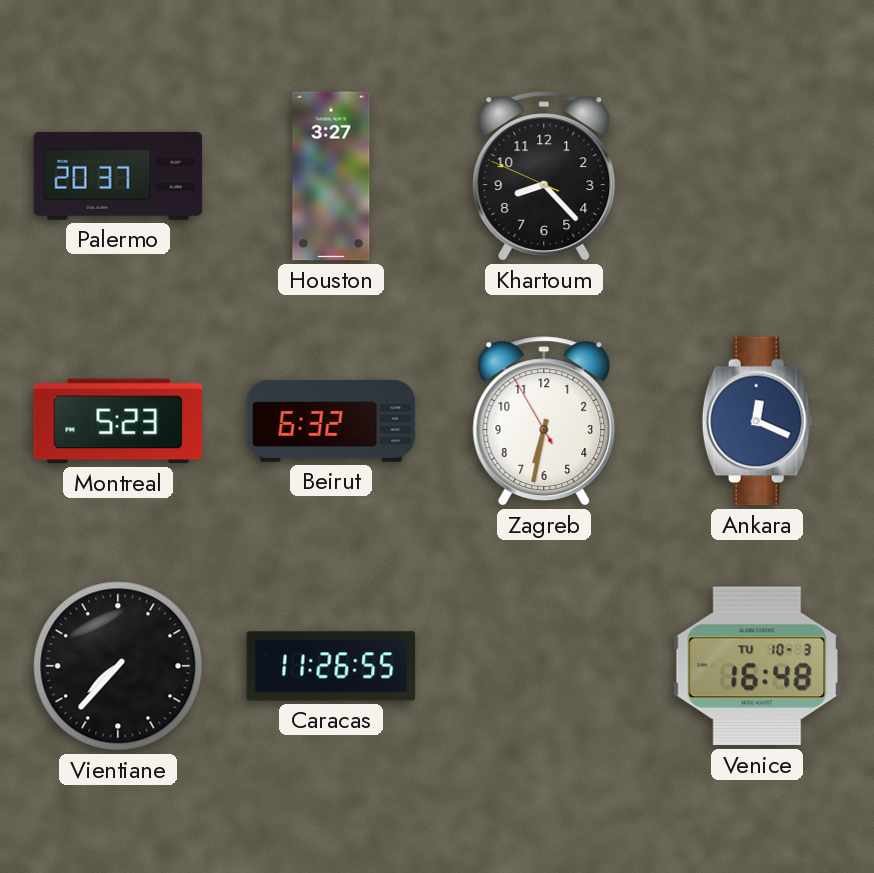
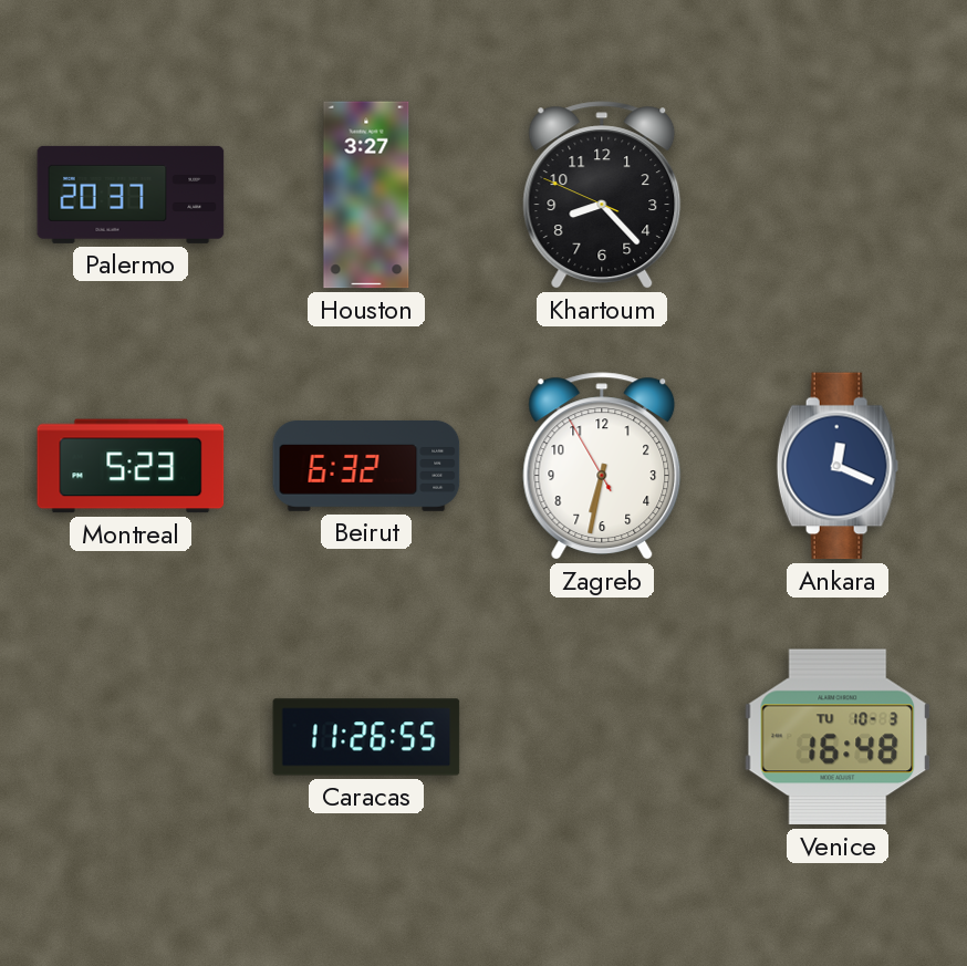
Vientiane: 7:37 -> none (118, 666)
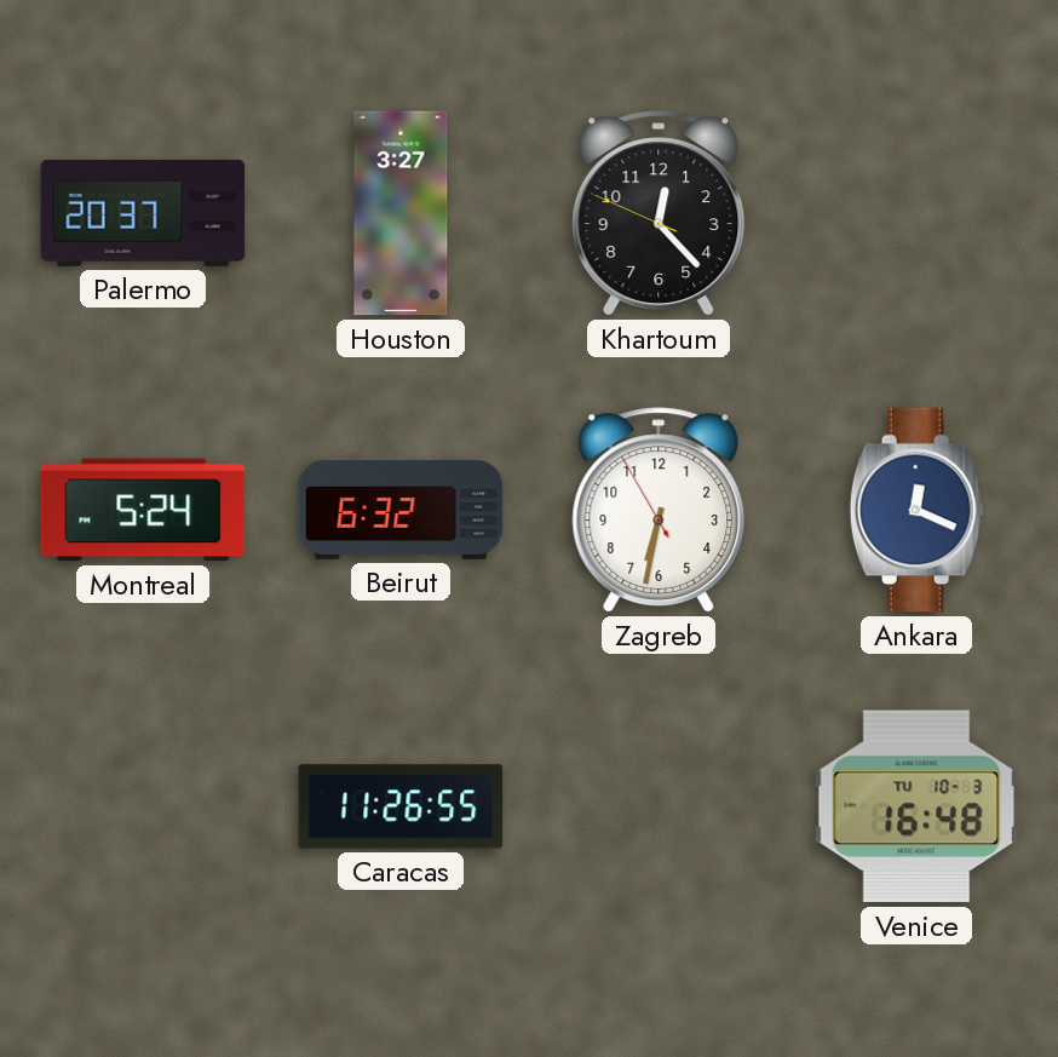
Khartoum: 8:22 -> 12:22 (659, 213)
Montreal: 5:23 -> 5:24 (143, 510)
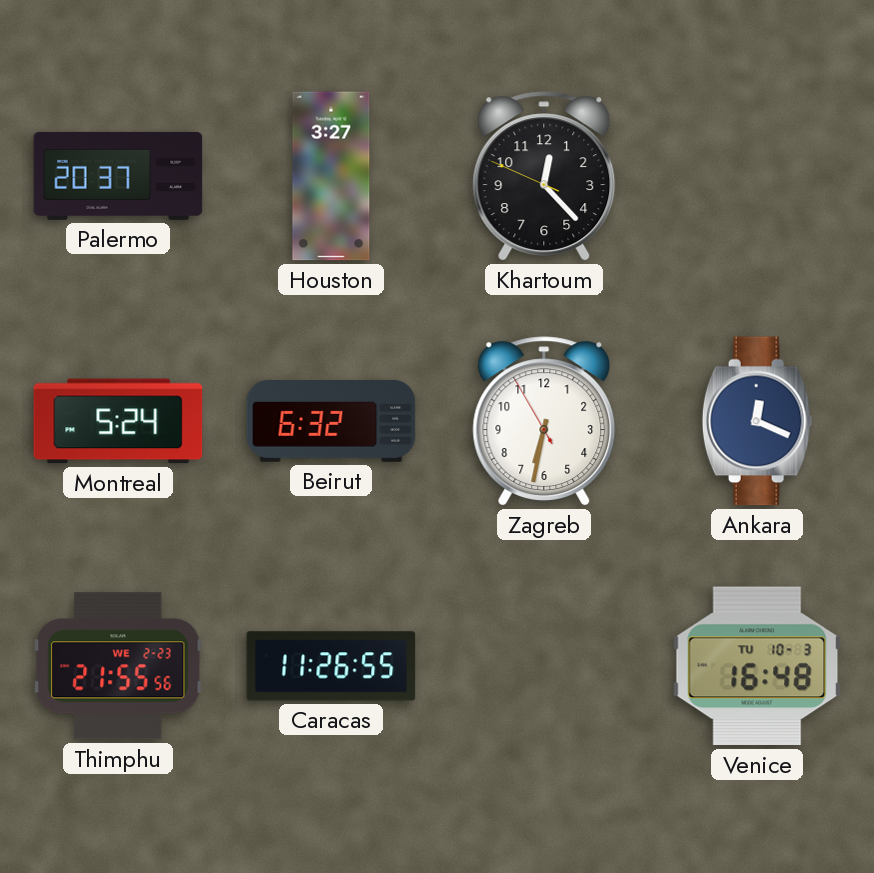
Thimphu: none -> 21:55 (118, 666)
